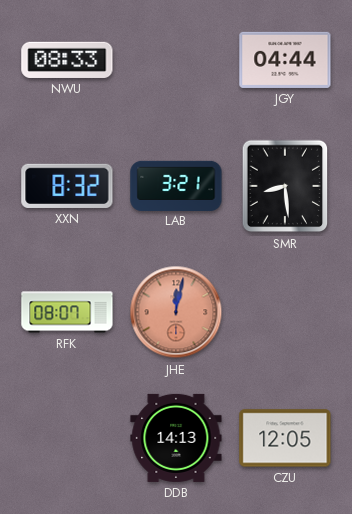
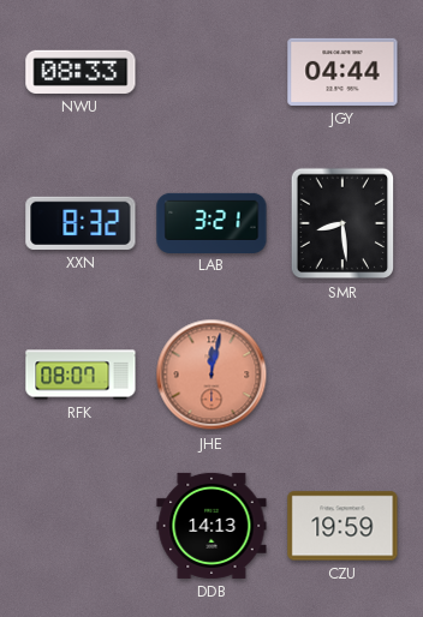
CZU: 12:05 -> 19:59 (342, 526)
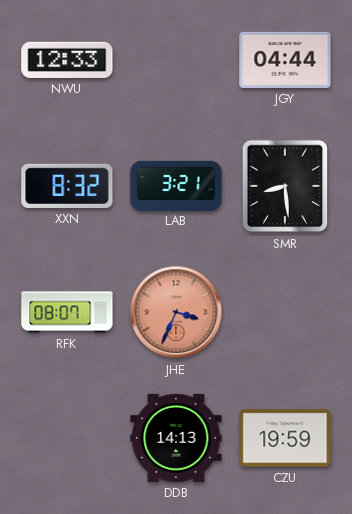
NWU: 08:33 -> 12:33 (67, 60)
JHE: 12:02 -> 3:34 (176, 312)
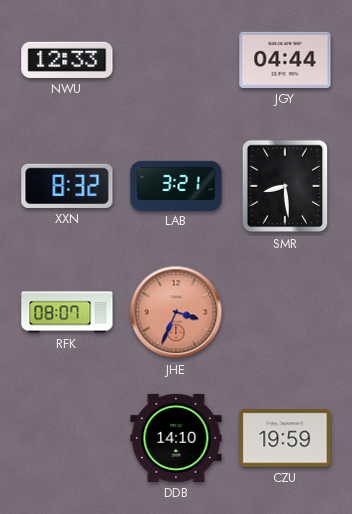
DDB: 14:13 -> 14:10 (176, 438)
